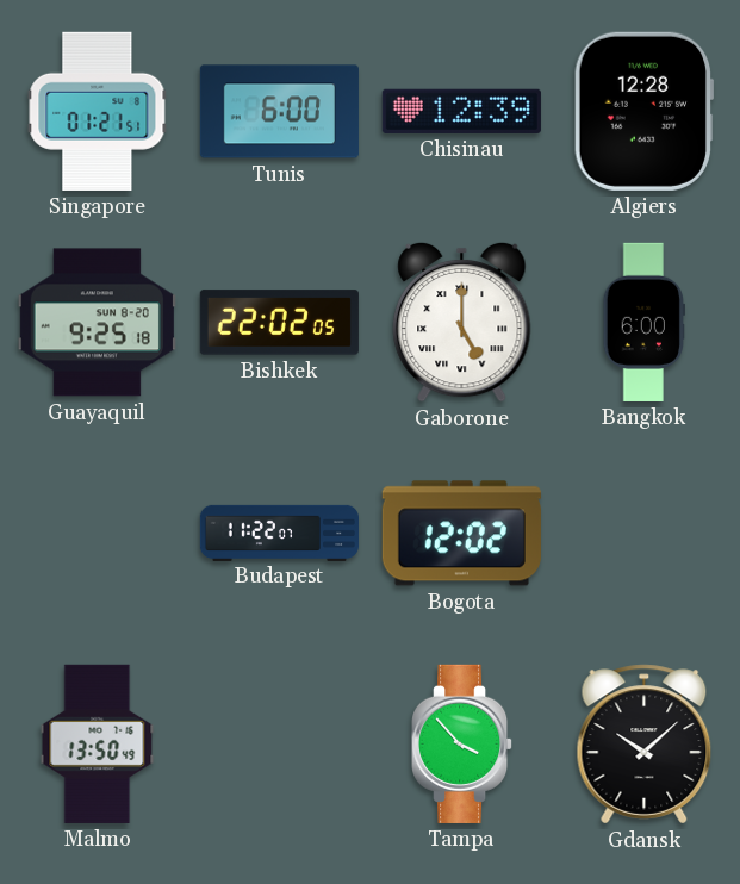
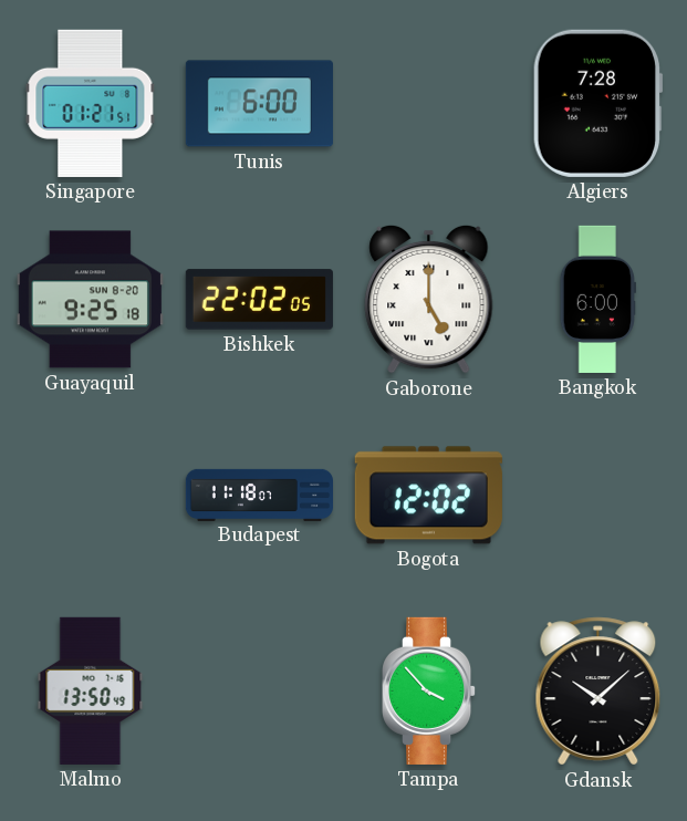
Chisinau: 12:39 -> none (461, 111)
Algiers: 12:28 -> 7:28 (597, 103)
Budapest: 11:22 -> 11:18 (259, 495)
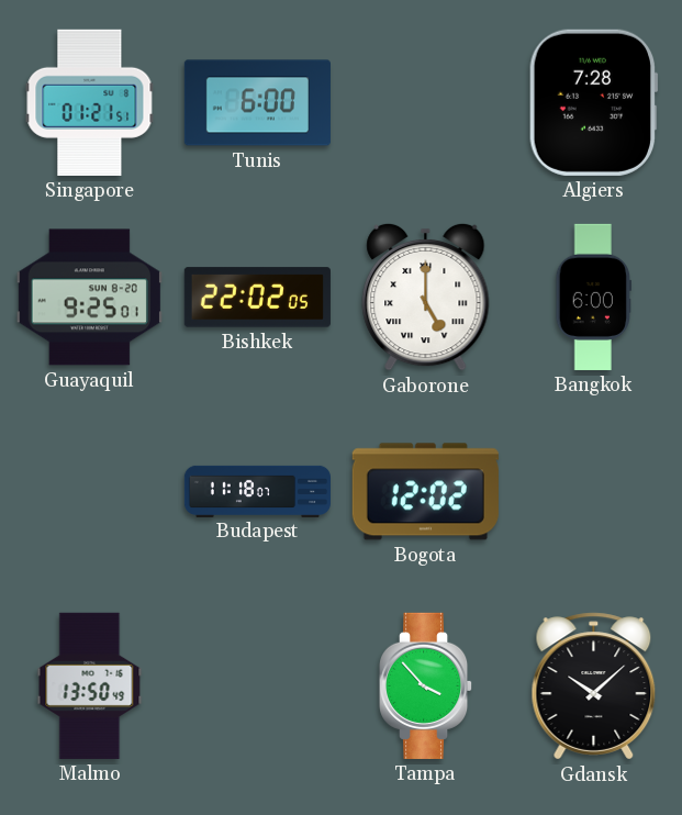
Guayaquil: 9:25:18 -> 9:25:01 (89, 298)
